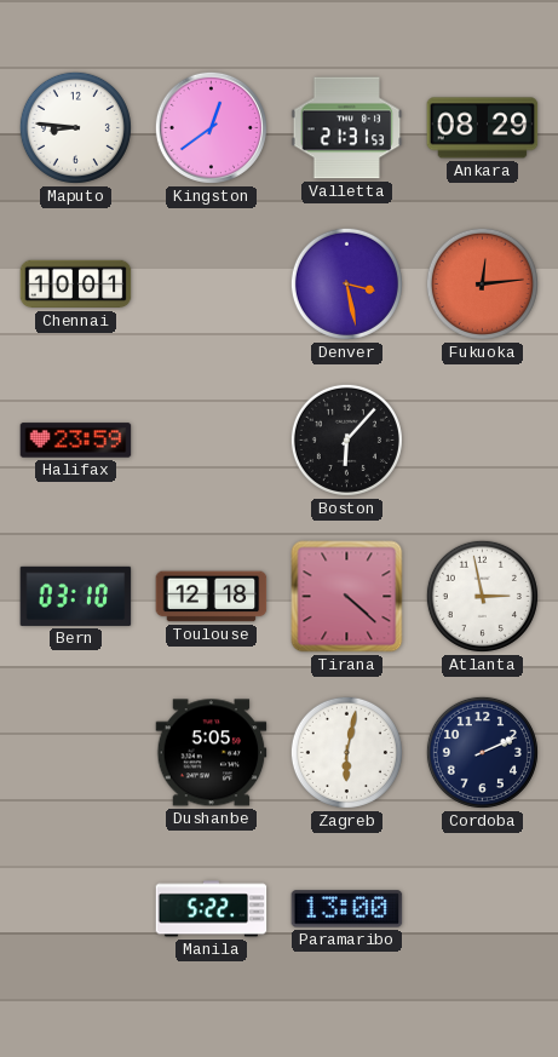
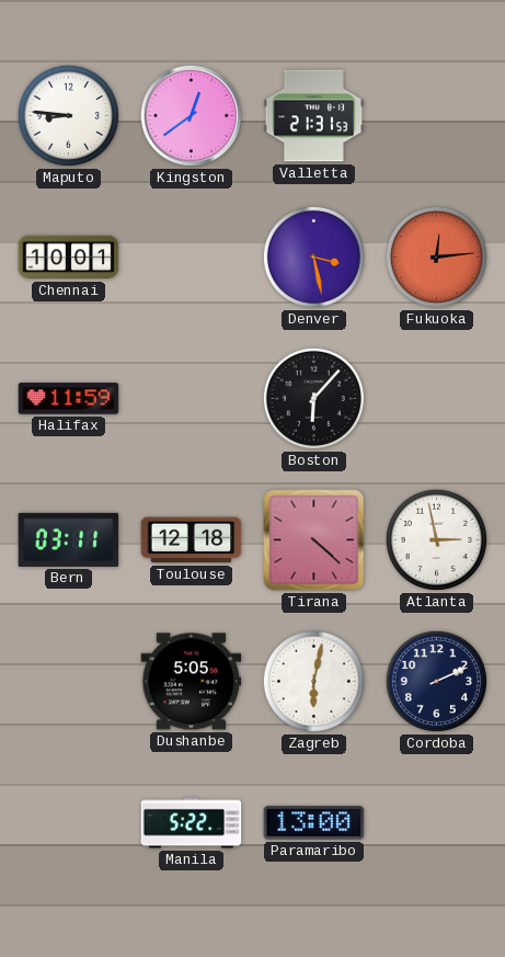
Ankara: 08:29 -> none (483, 128)
Halifax: 23:59 -> 11:59 (69, 399)
Bern: 03:10 -> 03:11 (69, 539)
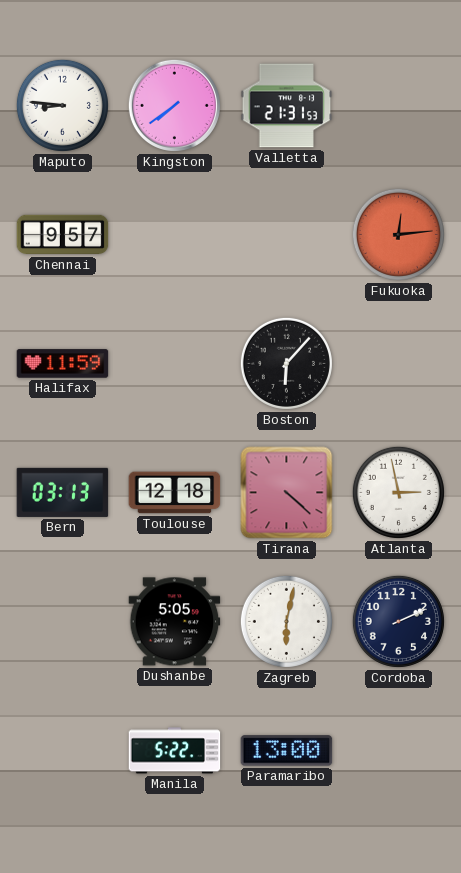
Kingston: 12:39 -> 7:39 (174, 105)
Chennai: 10:01 -> 9:57 (63, 235)
Denver: 3:28 -> none (313, 257)
Bern: 03:11 -> 03:13 (63, 492)
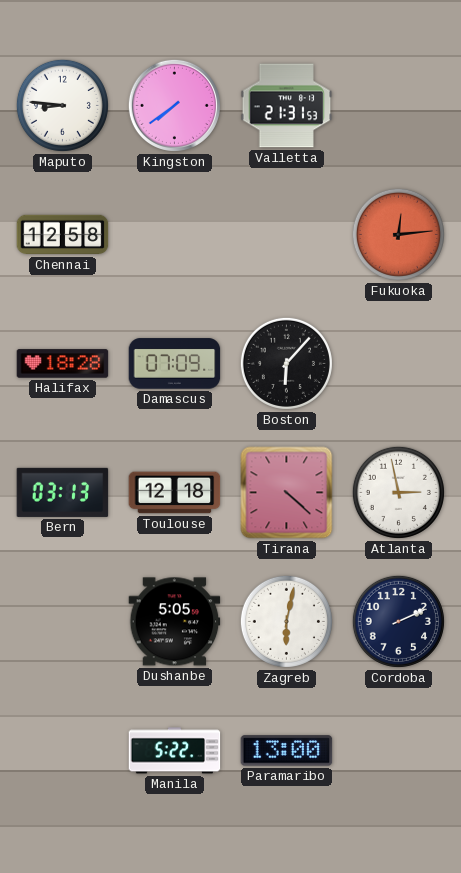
Chennai: 9:57 -> 12:58 (63, 235)
Halifax: 11:59 -> 18:28 (63, 364)
Damascus: none -> 07:09 (175, 364)
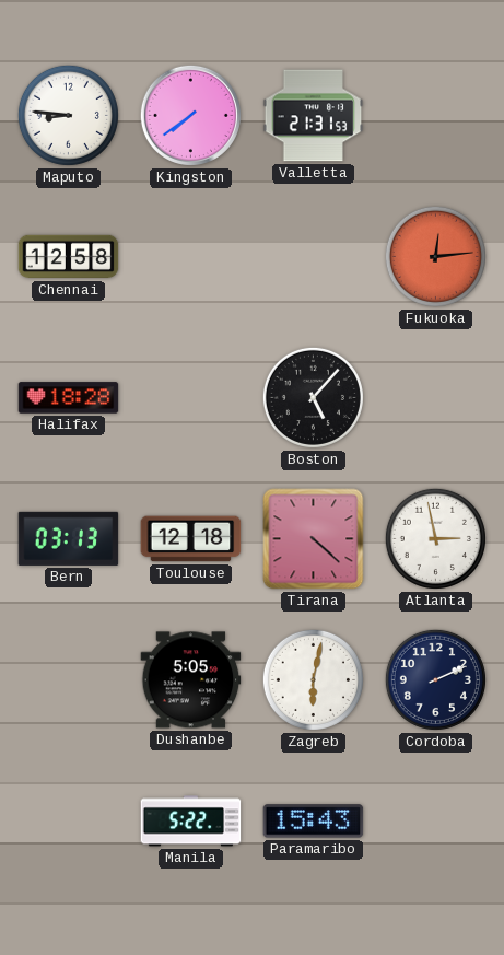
Damascus: 07:09 -> none (175, 364)
Boston: 6:07 -> 5:07 (313, 397)
Paramaribo: 13:00 -> 15:43 (314, 822)
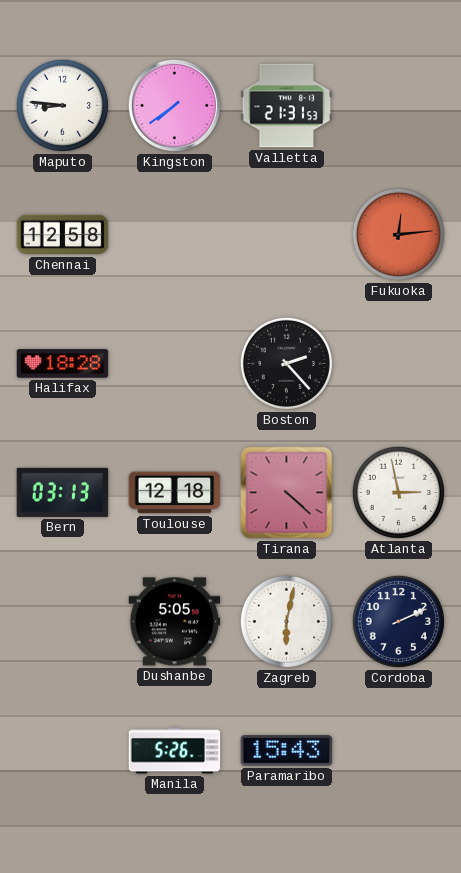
Boston: 5:07 -> 2:23 (286, 363)
Manila: 5:22 -> 5:26 (175, 751)
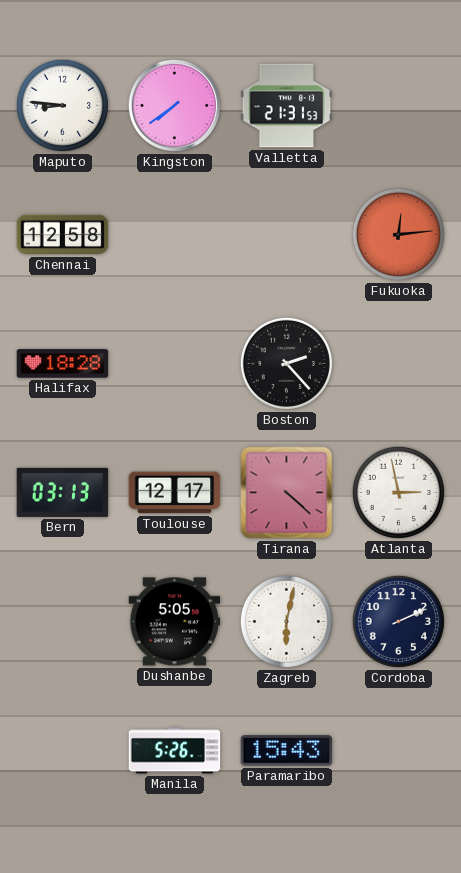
Toulouse: 12:18 -> 12:17 (175, 493)
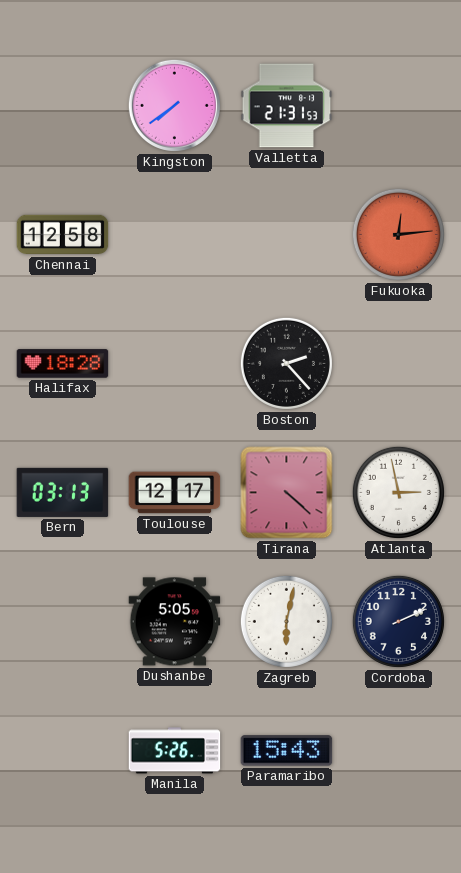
Maputo: 8:46 -> none (62, 105)
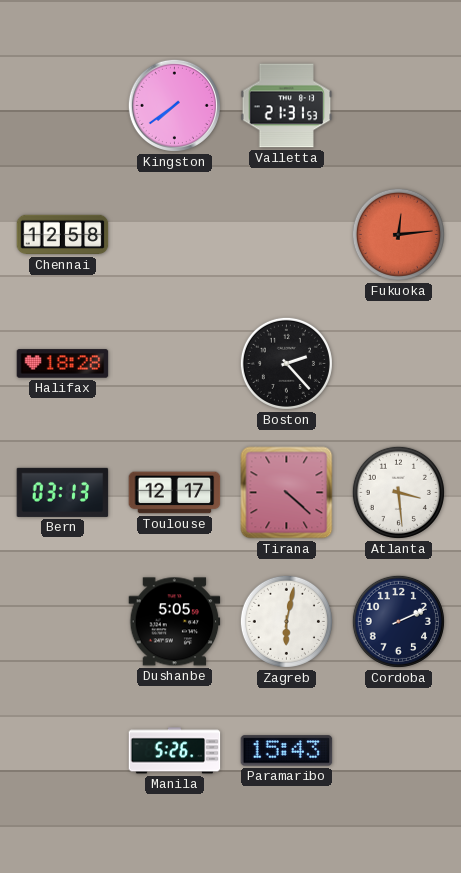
Atlanta: 2:58 -> 3:29 (398, 492)
